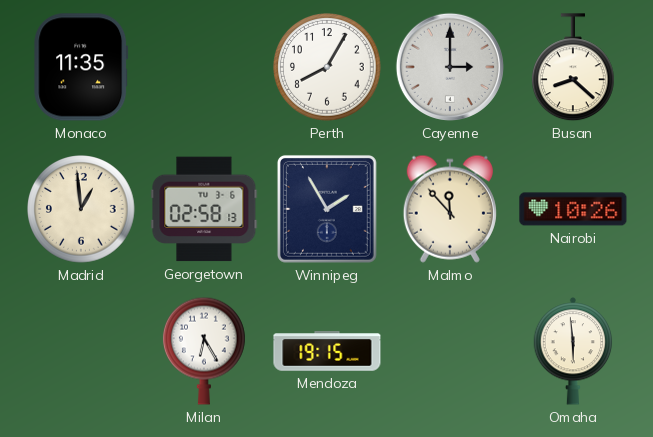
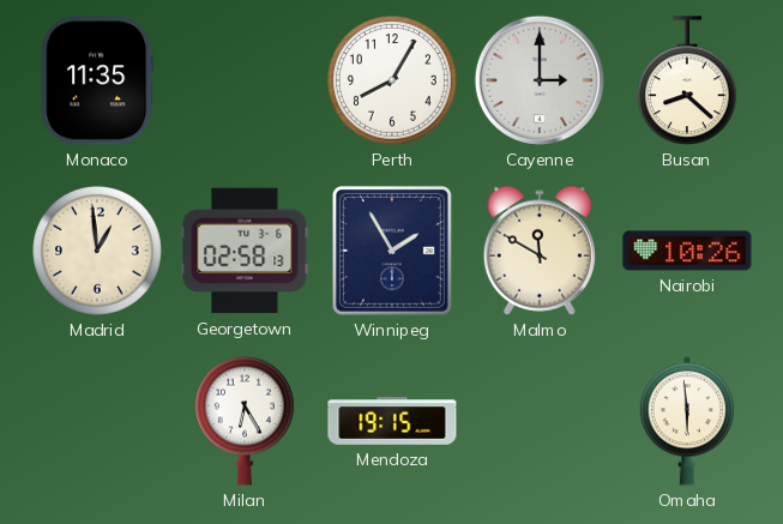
Malmo: 11:53 -> 11:50 (540, 251)
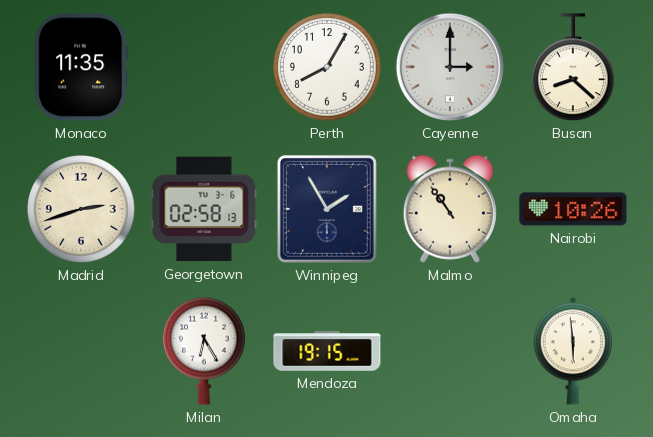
Madrid: 12:59 -> 2:42 (82, 210)
Malmo: 11:50 -> 10:54 (450, 209)
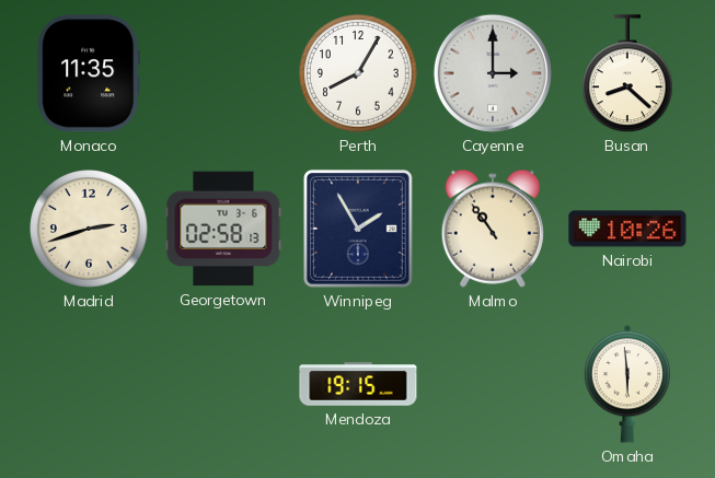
Milan: 6:25 -> none (204, 351)
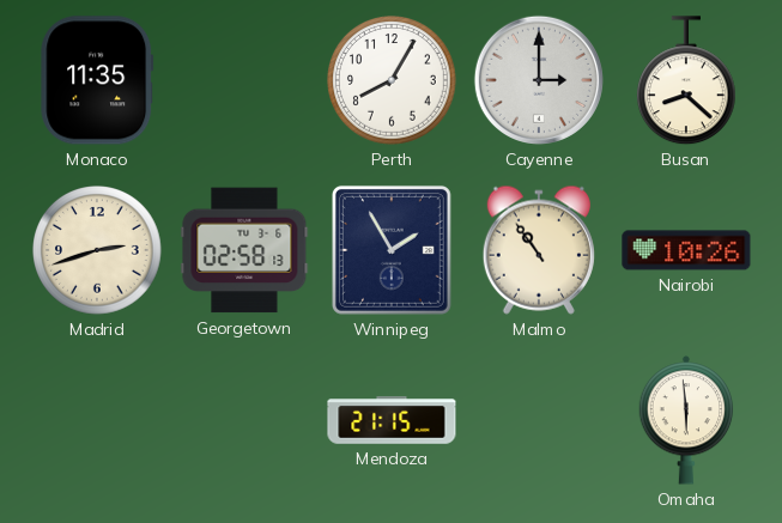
Mendoza: 19:15 -> 21:15 (392, 420)
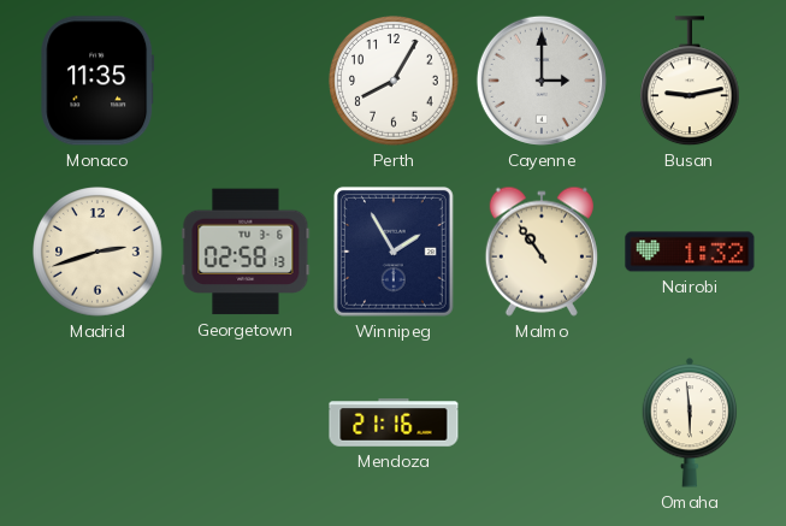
Busan: 8:22 -> 9:13 (690, 82)
Nairobi: 10:26 -> 1:32 (690, 252)
Mendoza: 21:15 -> 21:16 (394, 422)
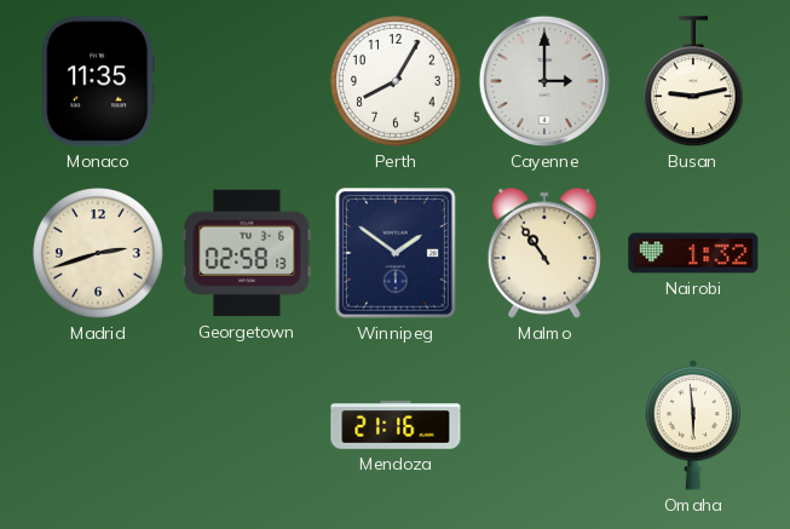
Winnipeg: 1:55 -> 1:51 (396, 253)
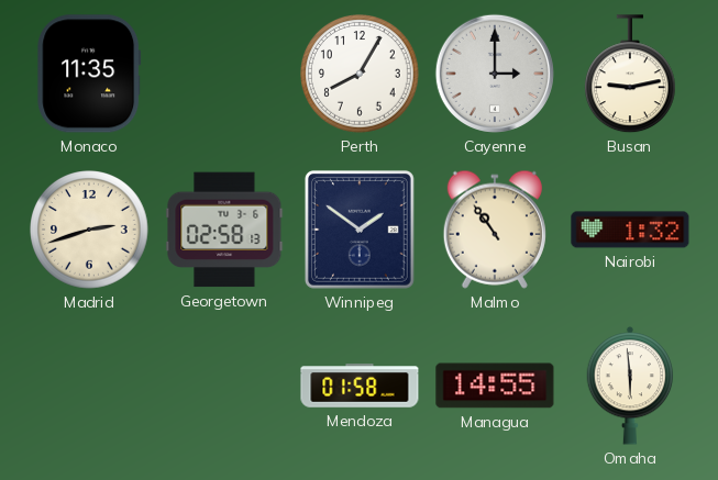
Mendoza: 21:16 -> 01:58 (360, 386)
Managua: none -> 14:55 (495, 386)
